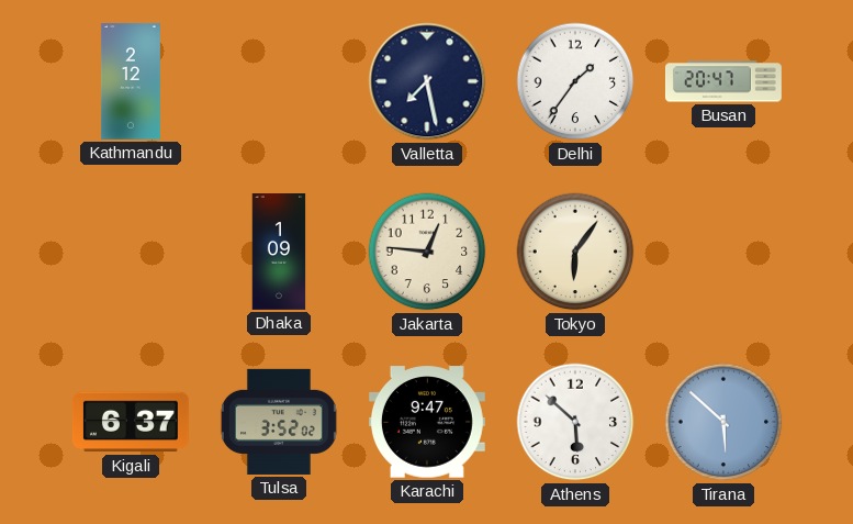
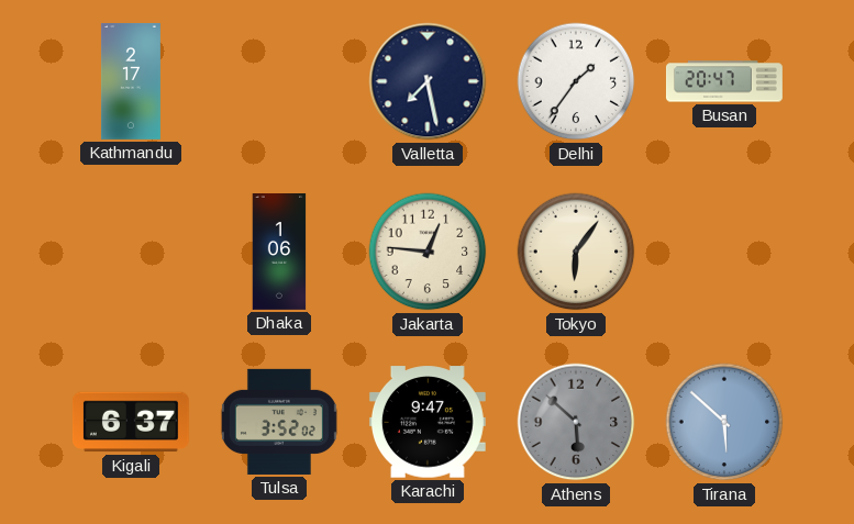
Kathmandu: 2:12 -> 2:17 (131, 82)
Dhaka: 1:09 -> 1:06 (279, 253)
Athens dial: white -> grey (576, 422)
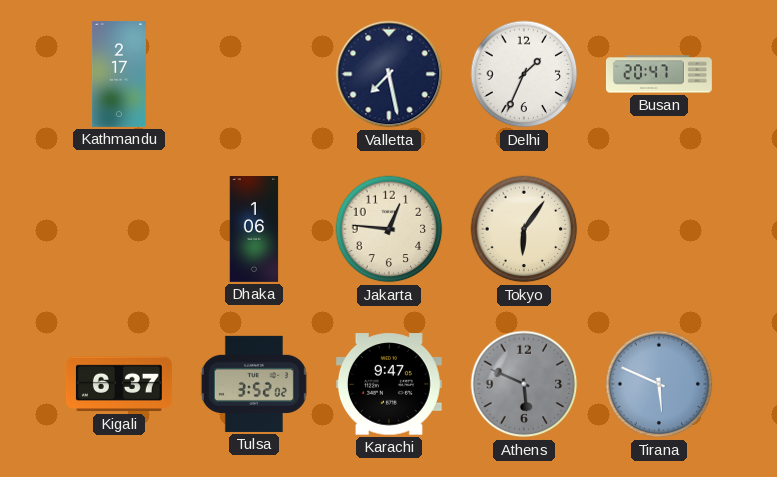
Delhi: 1:36 -> 1:34 (524, 74)
Athens: 5:52 -> 5:49 (524, 384)
Tirana: 5:52 -> 5:49 (659, 384)
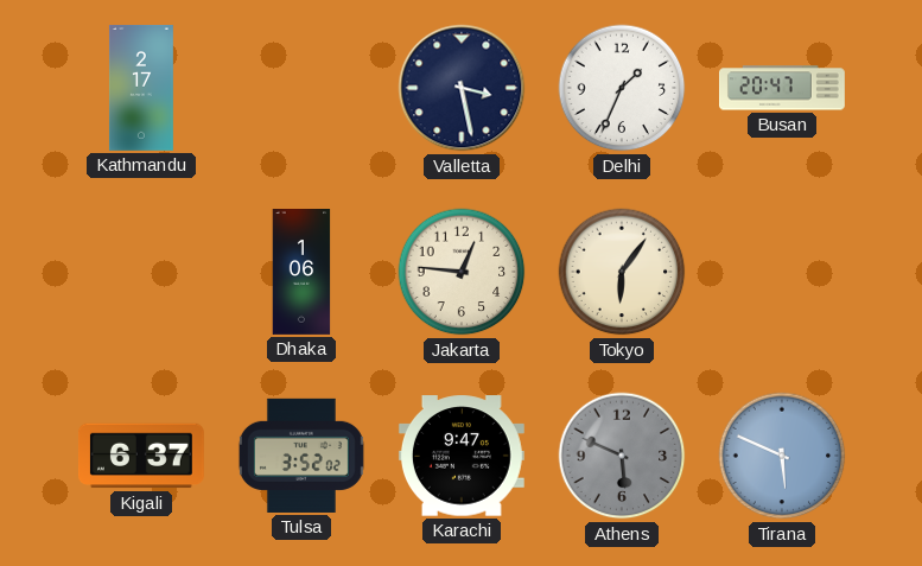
Valletta: 7:28 -> 3:28 (462, 88)
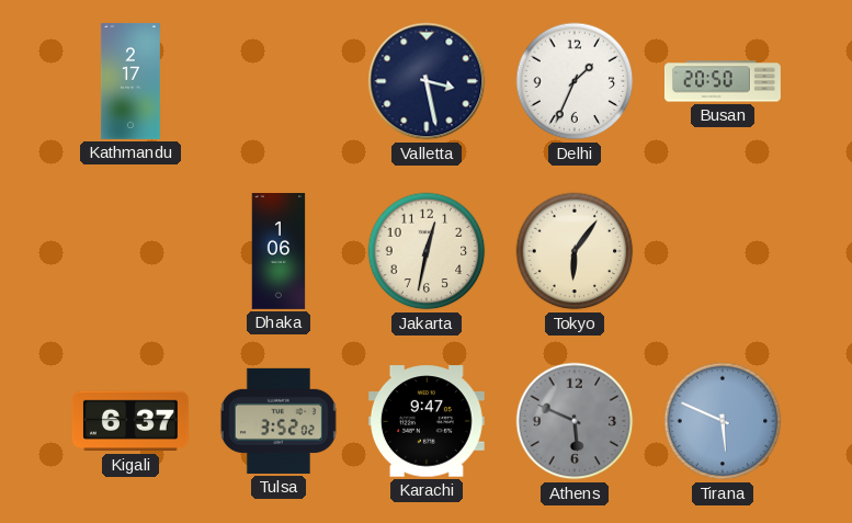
Busan: 20:47 -> 20:50 (723, 81)
Jakarta: 12:46 -> 12:32 (427, 251)
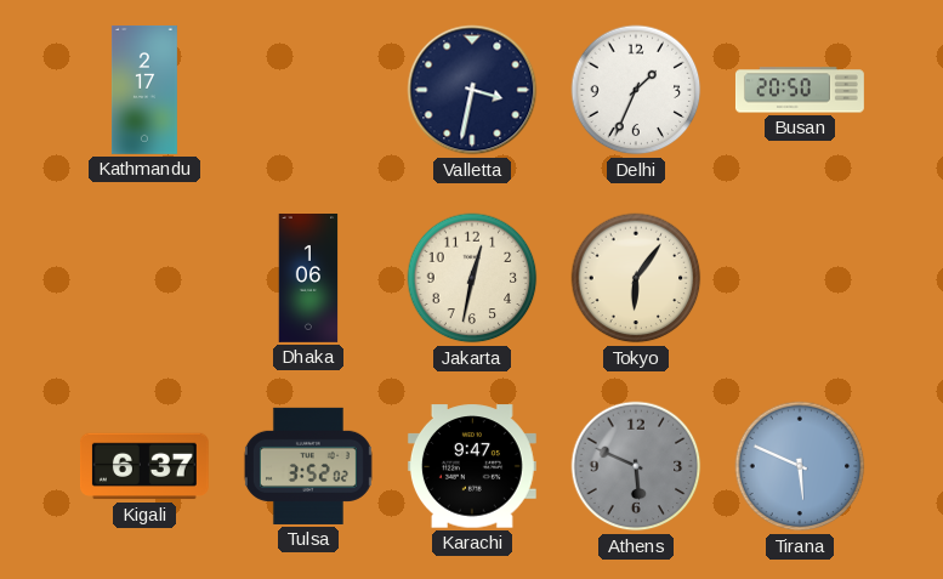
Valletta: 3:28 -> 3:32 (472, 90)
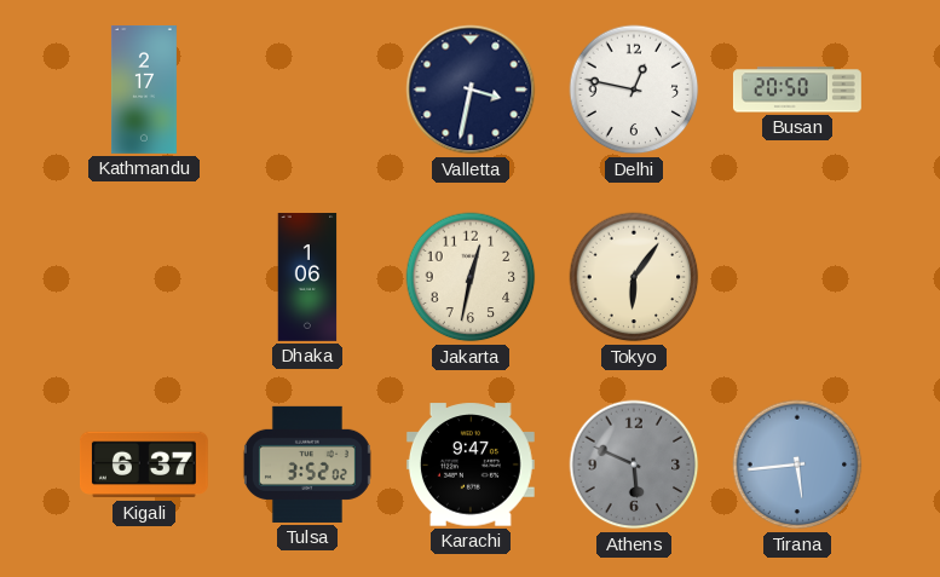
Delhi: 1:34 -> 12:47 (634, 90)
Tirana: 5:49 -> 5:44 (797, 465)
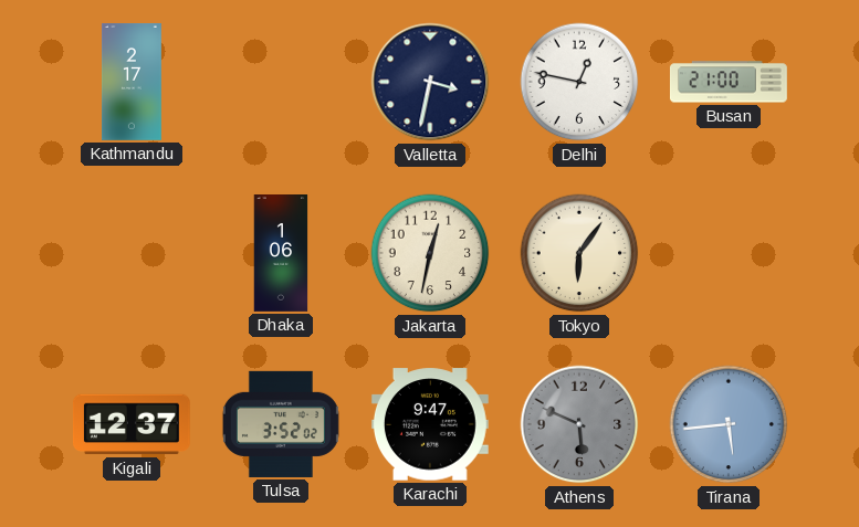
Busan: 20:50 -> 21:00 (729, 82)
Kigali: 6:37 -> 12:37 (132, 424)
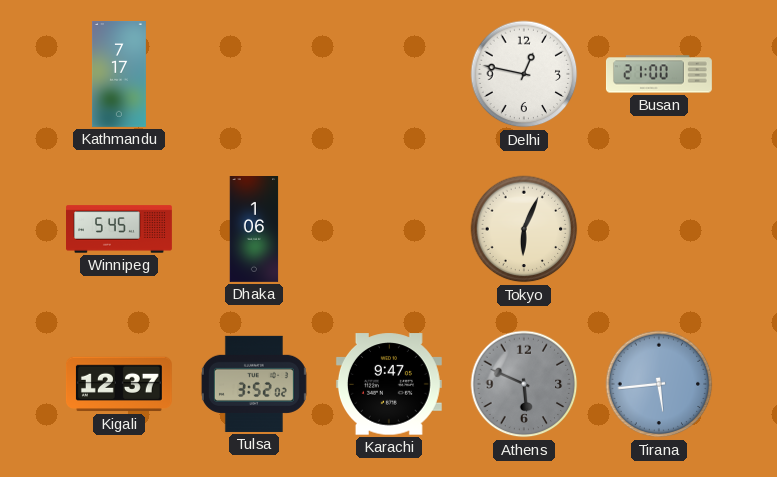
Kathmandu: 2:17 -> 7:17 (119, 75)
Valletta: 3:32 -> none (430, 82)
Winnipeg: none -> 5:45 (120, 229)
Jakarta: 12:32 -> none (430, 253)
Tokyo: 6:06 -> 6:04 (524, 229)
